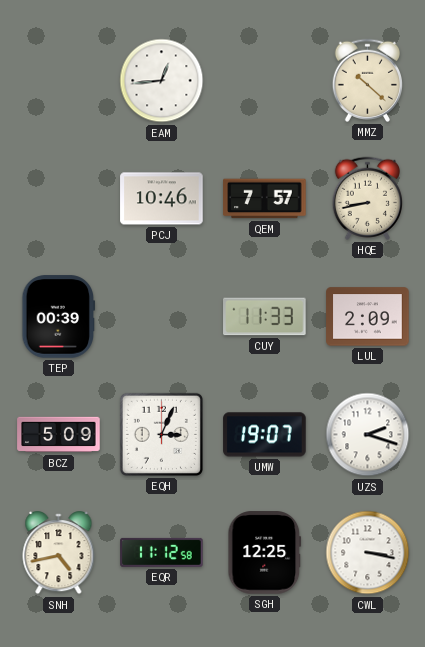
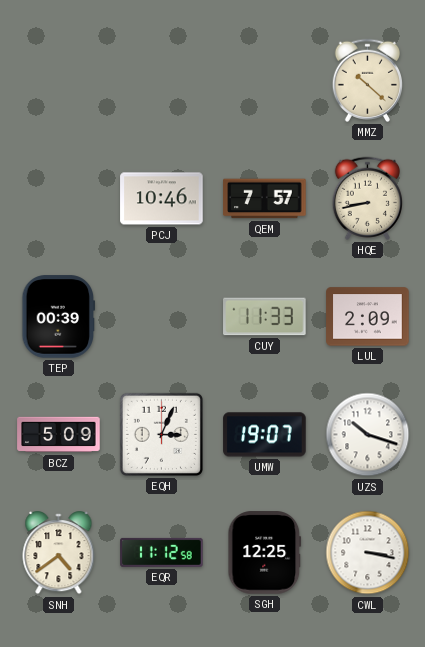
EAM: 12:44 -> none (162, 81)
UZS: 2:18 -> 10:18 (368, 435)
SNH: 4:43 -> 4:39 (59, 553)
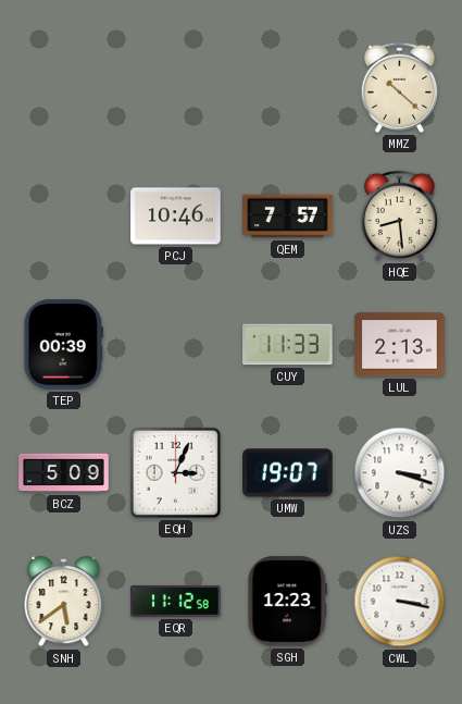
HQE: 8:43 -> 8:29 (399, 215)
LUL: 2:09 -> 2:13 (400, 345)
UZS: 10:18 -> 3:18 (400, 473)
SNH: 4:39 -> 5:39 (64, 602)
SGH: 12:25 -> 12:23 (288, 602)
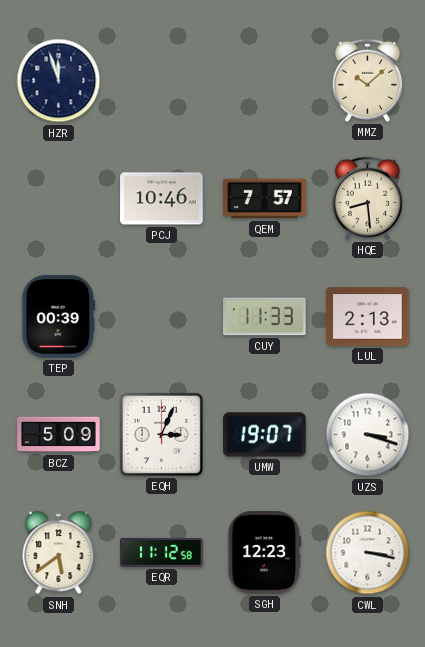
HZR: none -> 11:57 (59, 81)
MMZ: 10:22 -> 10:08 (367, 80)
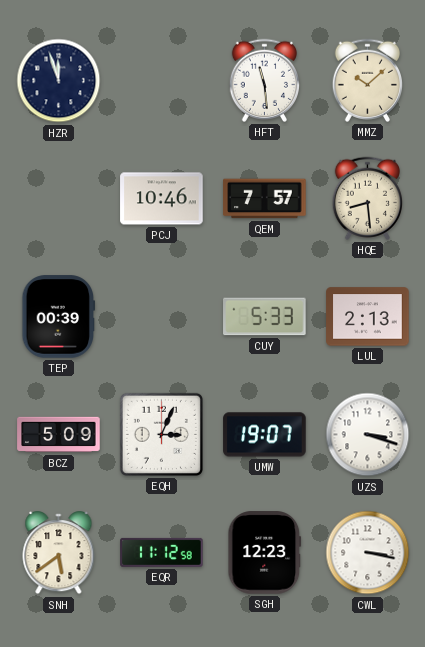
HFT: none -> 11:29 (264, 80)
CUY: 11:33 -> 5:33 (265, 317)
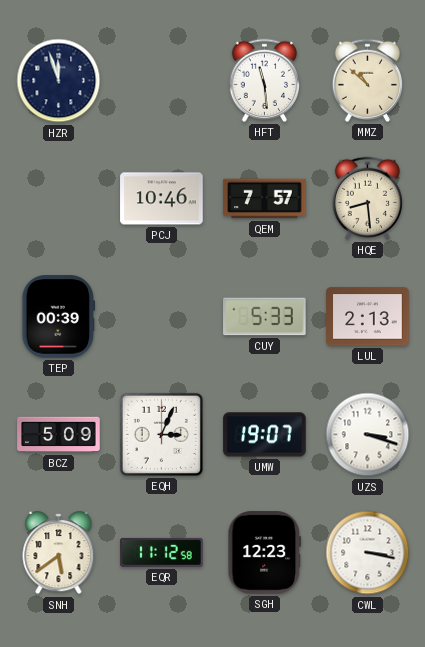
MMZ: 10:08 -> 10:52 (367, 80)
